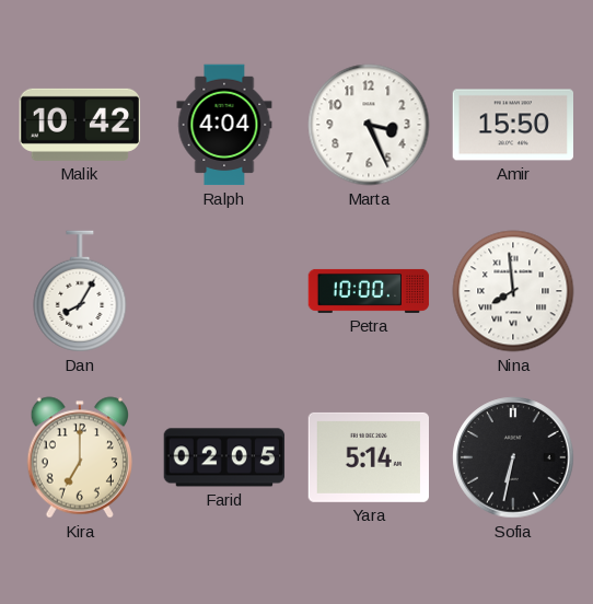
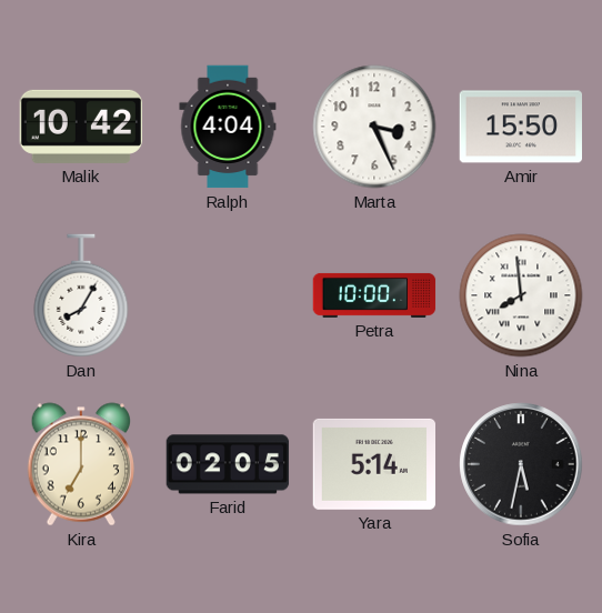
Sofia: 6:32 -> 5:32 (521, 464)
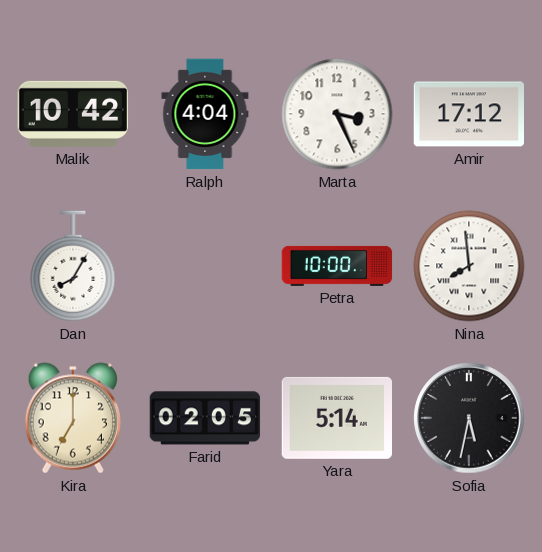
Amir: 15:50 -> 17:12 (469, 114)
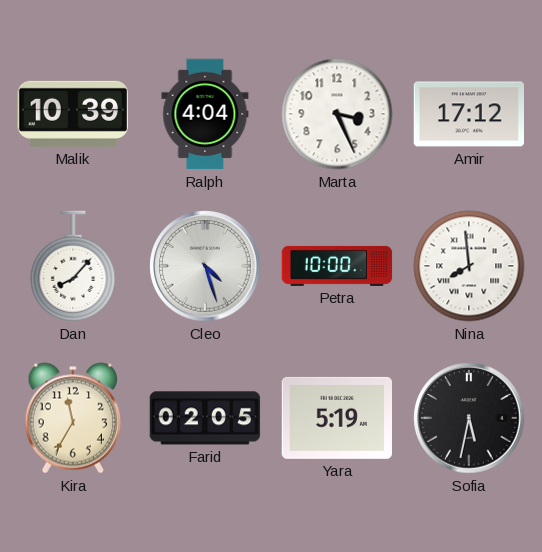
Malik: 10:42 -> 10:39 (73, 114)
Dan: 8:05 -> 8:07 (73, 266)
Cleo: none -> 4:27 (205, 266)
Kira: 7:00 -> 11:35 (72, 418)
Yara: 5:14 -> 5:19 (336, 418)
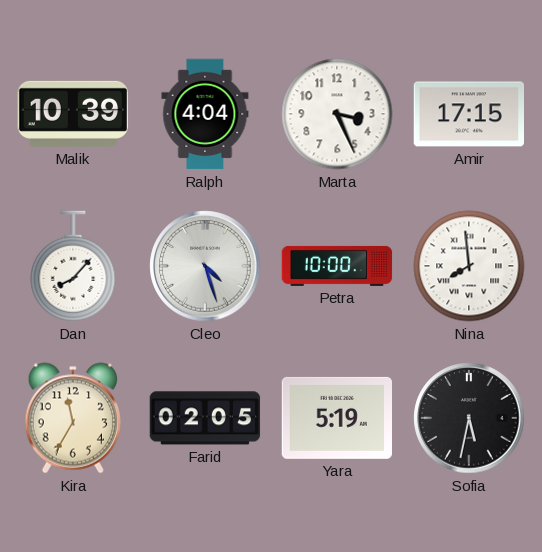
Amir: 17:12 -> 17:15 (469, 114)
